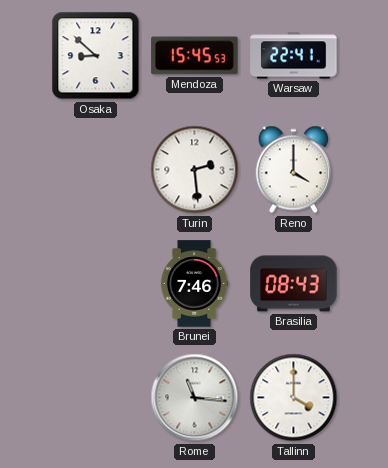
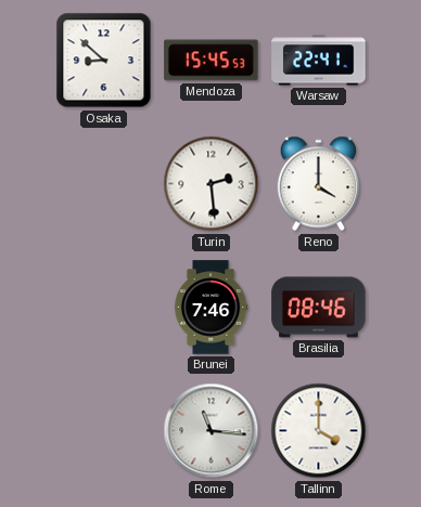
Brasilia: 08:43 -> 08:46 (319, 308)
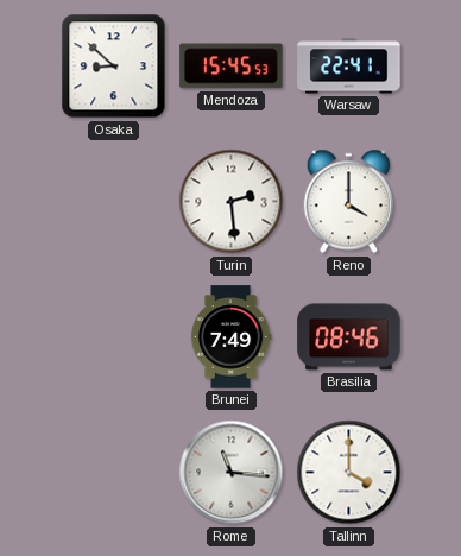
Brunei: 7:46 -> 7:49 (230, 337)
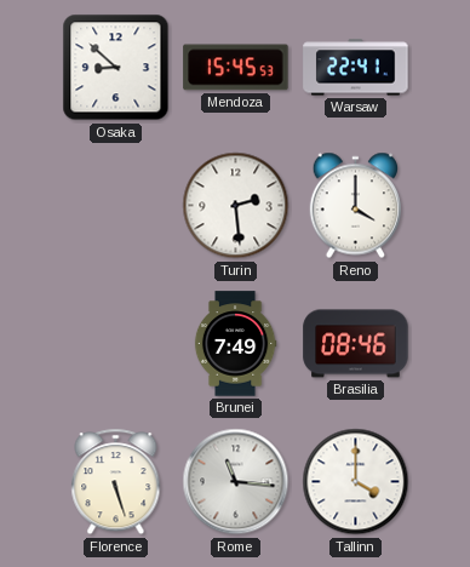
Florence: none -> 5:27 (116, 482)
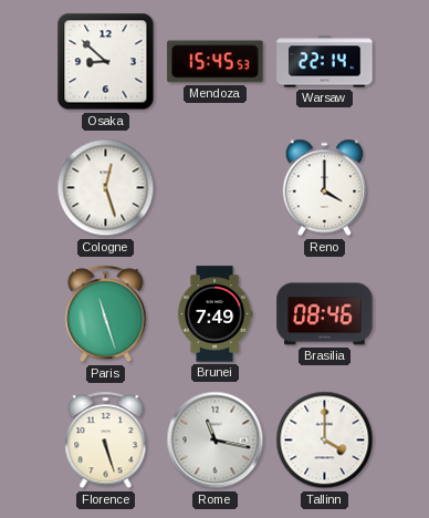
Warsaw: 22:41 -> 22:14 (325, 62)
Cologne: none -> 12:27 (106, 188)
Turin: 2:29 -> none (236, 206)
Paris: none -> 11:27 (106, 314)
Rome: 11:16 -> 11:17 (216, 441)
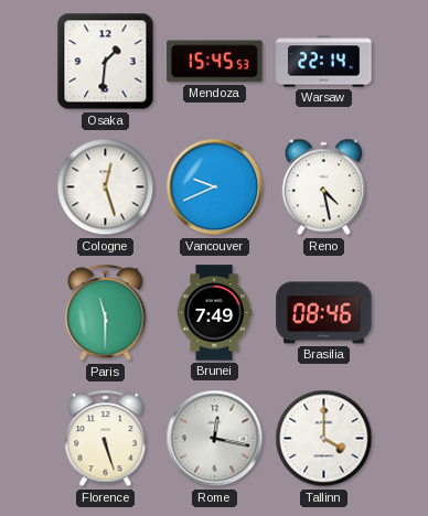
Osaka: 8:52 -> 1:31 (106, 62)
Vancouver: none -> 9:41 (215, 187)
Reno: 4:00 -> 4:28 (323, 187)
Paris: 11:27 -> 11:30 (106, 313)
Rome: 11:17 -> 12:17 (215, 439)
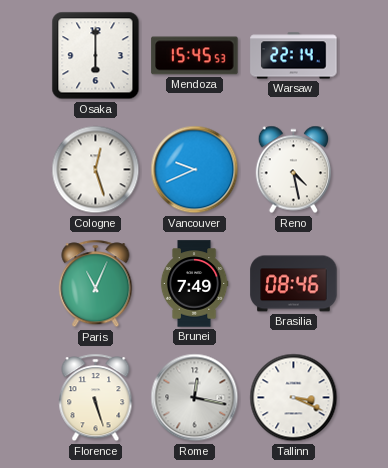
Osaka: 1:31 -> 6:00 (96, 56)
Paris: 11:30 -> 11:04 (96, 284)
Tallinn: 4:00 -> 3:19 (294, 398)
